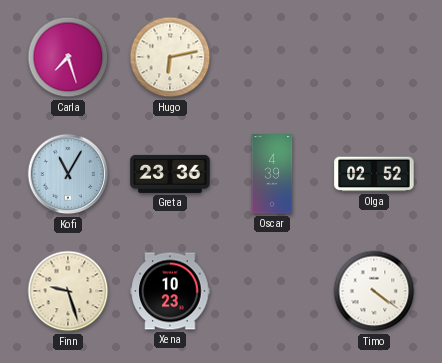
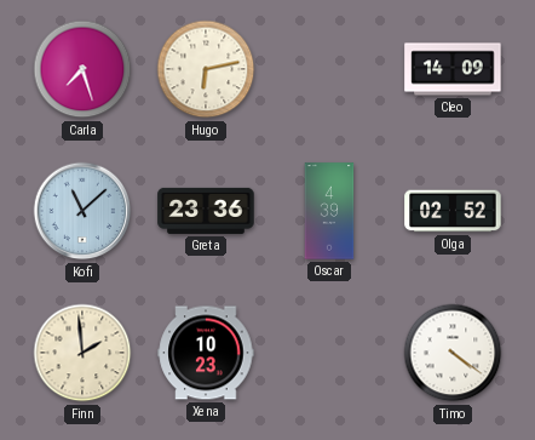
Cleo: none -> 14:09 (453, 69)
Kofi: 11:05 -> 11:08 (82, 211)
Finn: 9:27 -> 1:59 (82, 353)
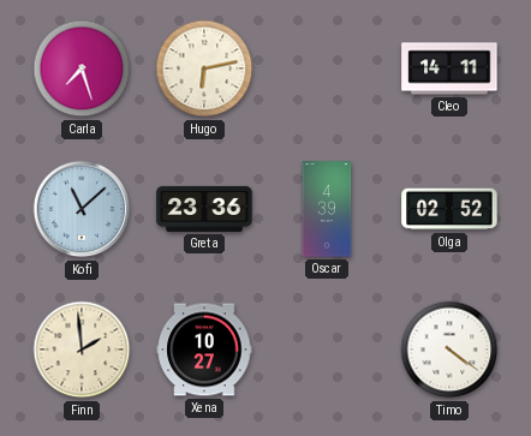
Cleo: 14:09 -> 14:11 (449, 68)
Xena: 10:23 -> 10:27 (204, 350)
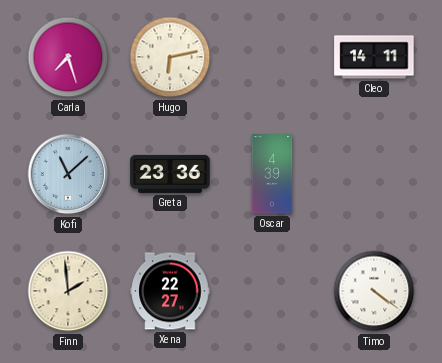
Olga: 02:52 -> none (449, 209)
Xena: 10:27 -> 22:27 (170, 291)
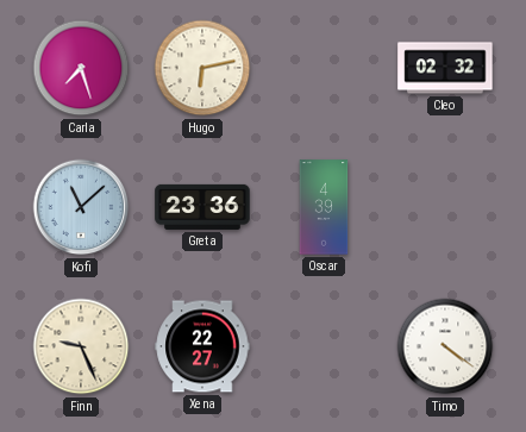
Cleo: 14:11 -> 02:32 (445, 68)
Finn: 1:59 -> 9:26 (81, 346)
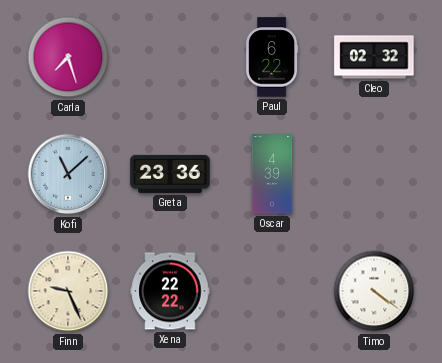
Hugo: 6:13 -> none (202, 68)
Paul: none -> 6:22 (272, 57)
Xena: 22:27 -> 22:22 (170, 291)
